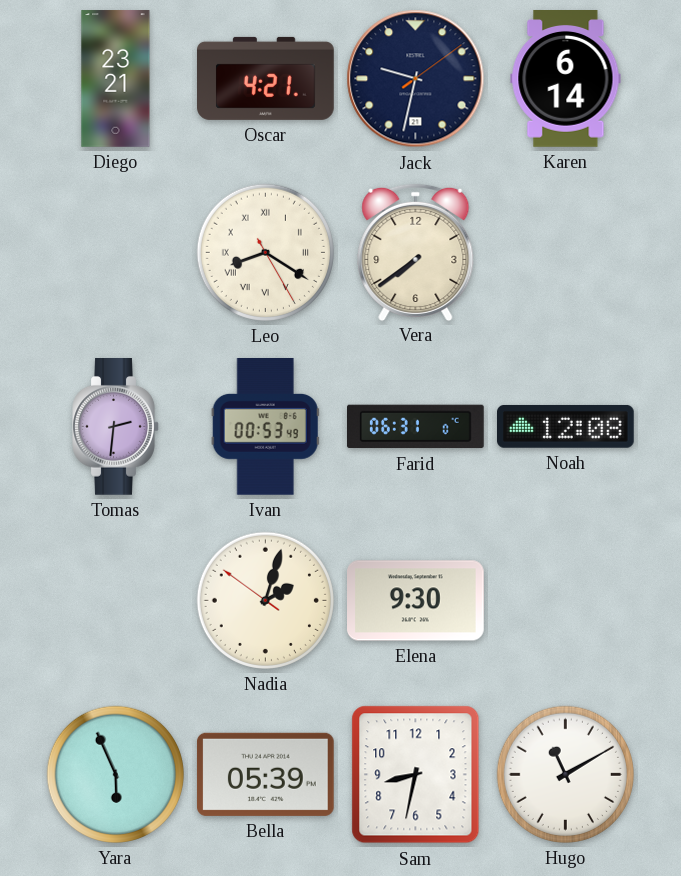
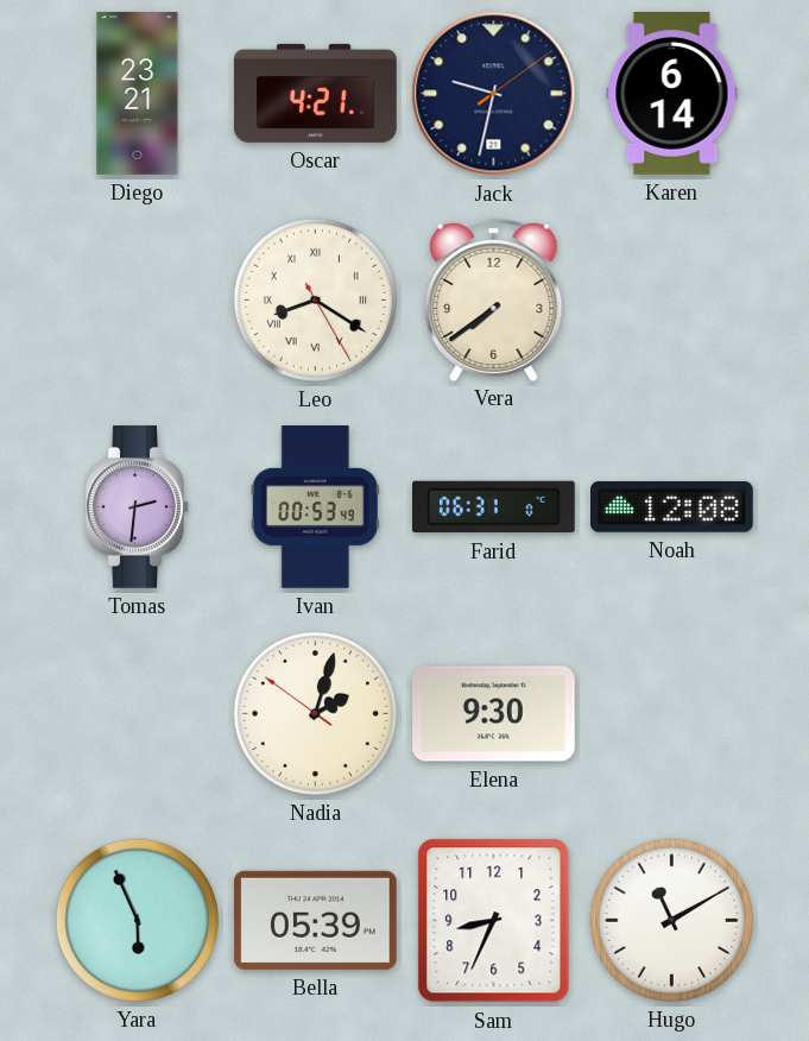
Sam: 8:32 -> 8:34 (494, 921)
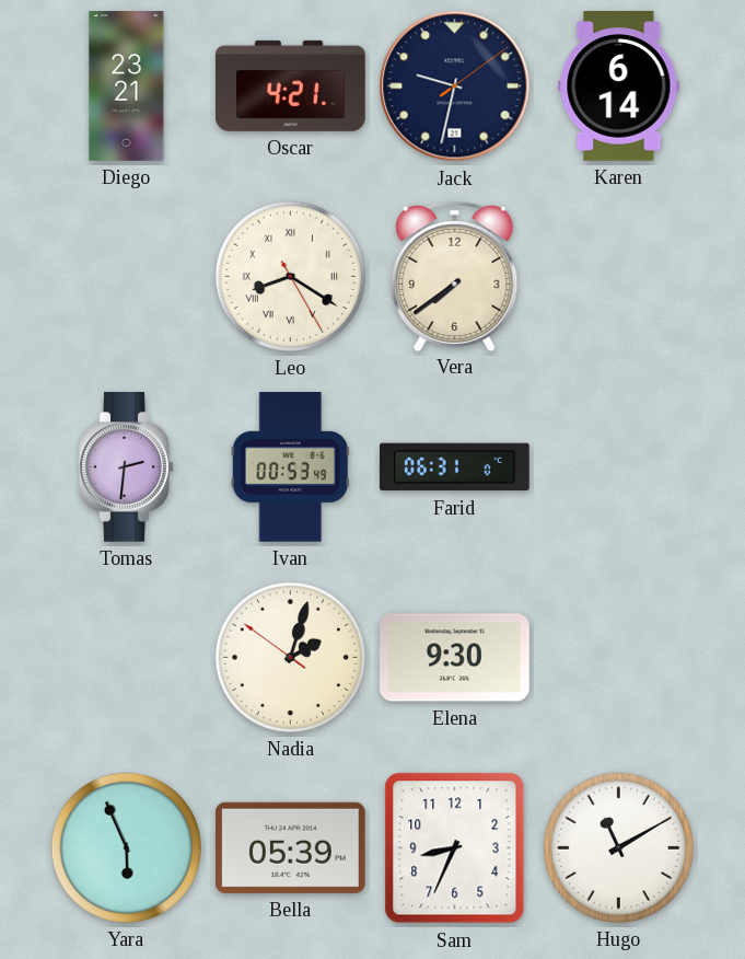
Noah: 12:08 -> none (672, 507)
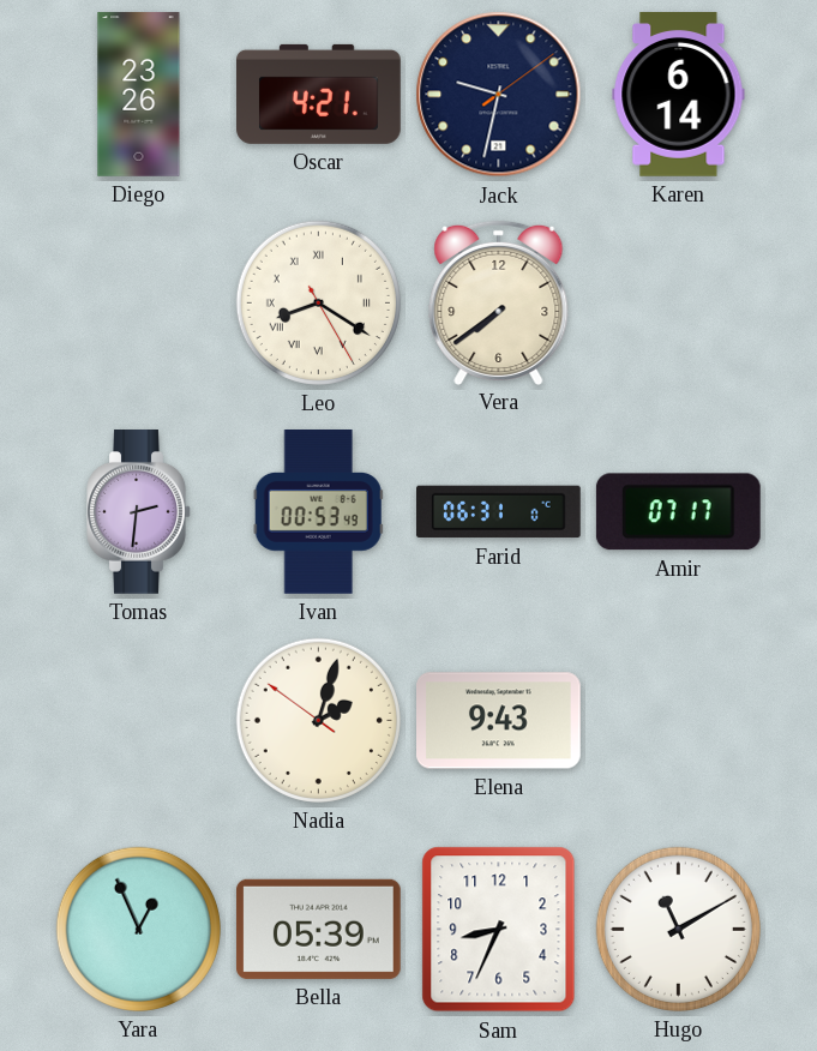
Diego: 23:21 -> 23:26 (139, 95)
Amir: none -> 07:17 (678, 512)
Elena: 9:30 -> 9:43 (499, 721)
Yara: 5:56 -> 12:56 (138, 929)
